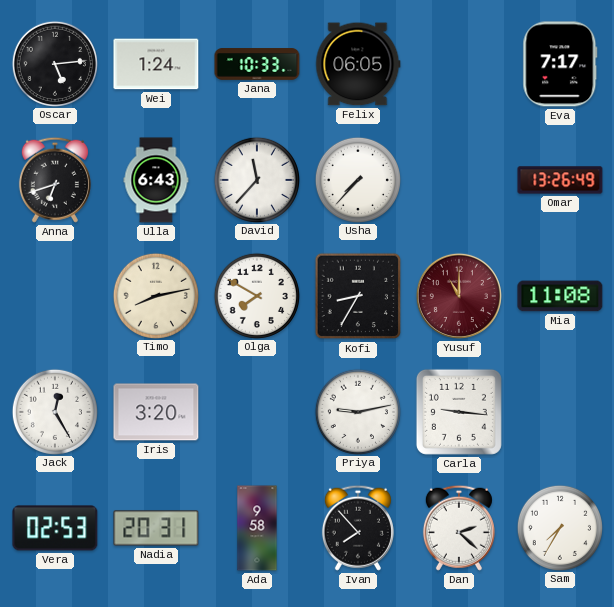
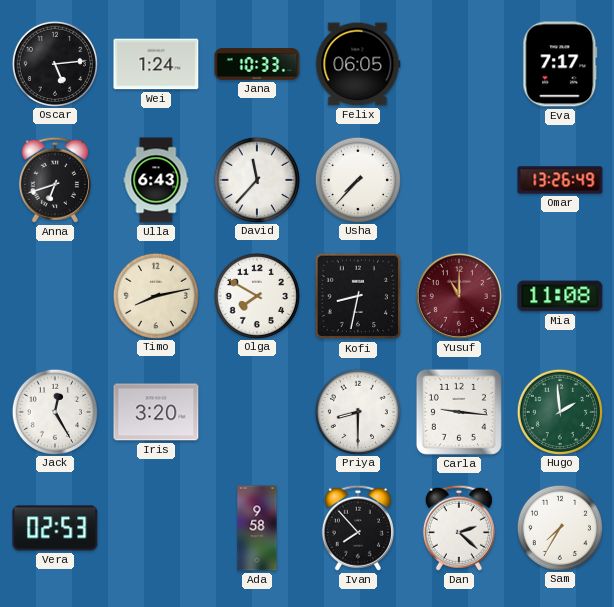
Kofi: 8:35 -> 8:32 (358, 296)
Priya: 9:13 -> 8:30 (357, 411)
Hugo: none -> 1:59 (559, 411)
Nadia: 20:31 -> none (156, 528)
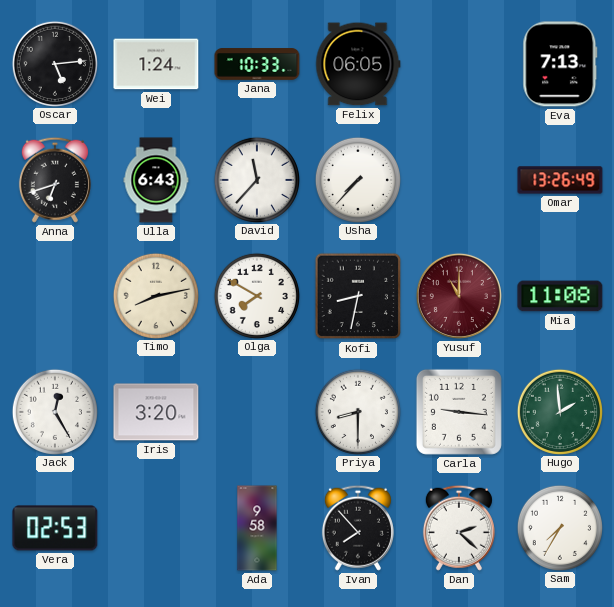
Eva: 7:17 -> 7:13 (560, 64)
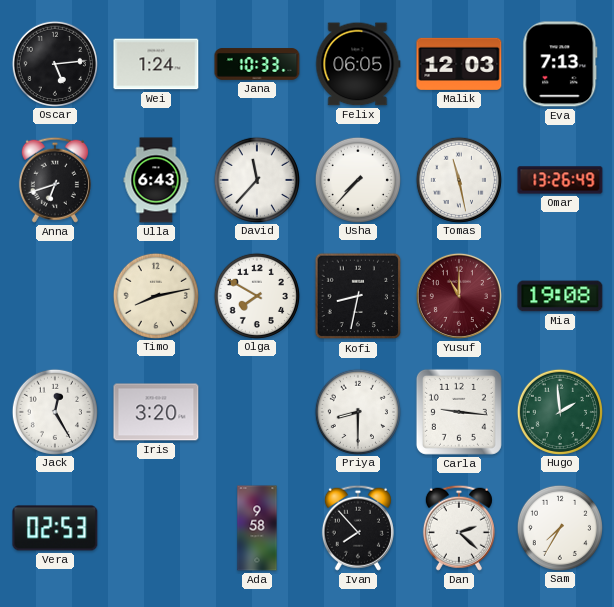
Malik: none -> 12:03 (459, 64)
Tomas: none -> 11:28 (458, 179)
Mia: 11:08 -> 19:08 (560, 296)
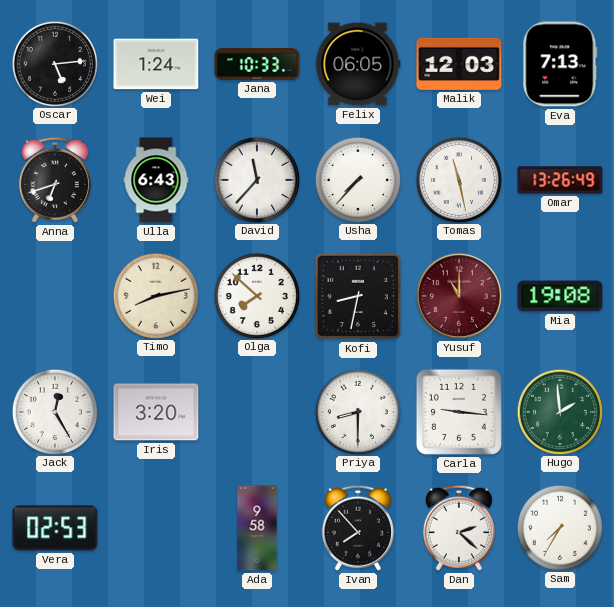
Olga: 7:50 -> 7:52 (256, 295)
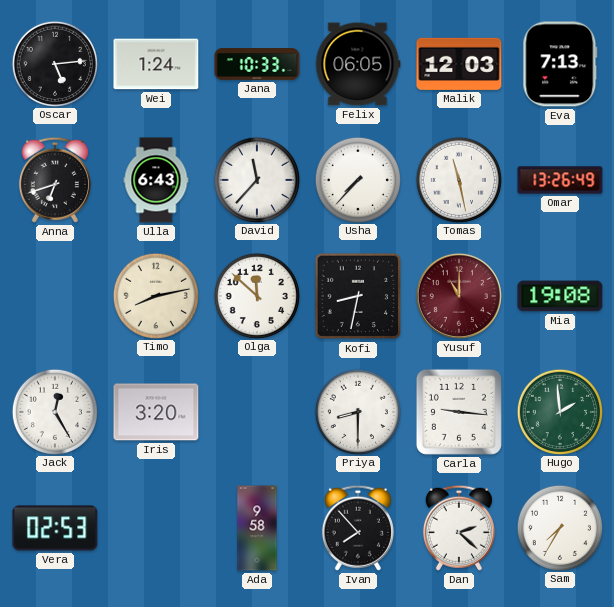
Olga: 7:52 -> 11:52 (256, 295)
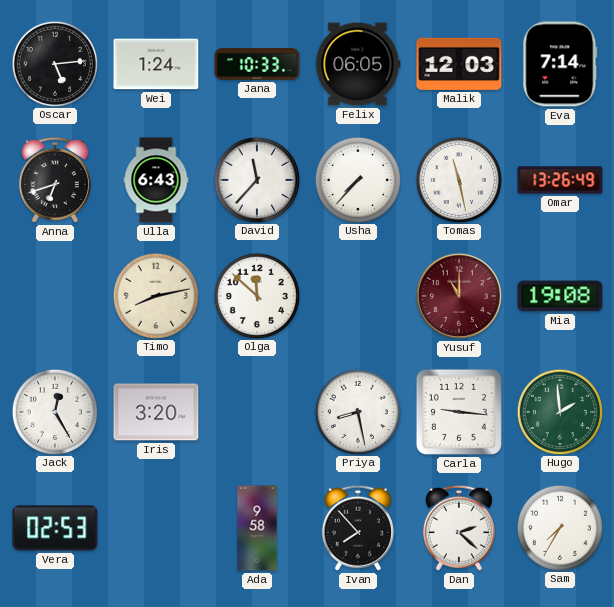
Eva: 7:13 -> 7:14 (560, 64)
Kofi: 8:32 -> none (358, 296)
Priya: 8:30 -> 8:28 (357, 411)
